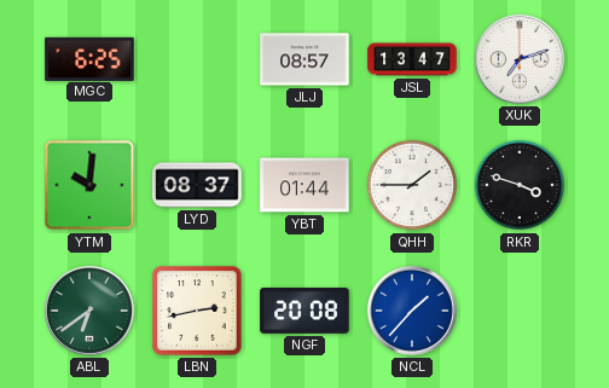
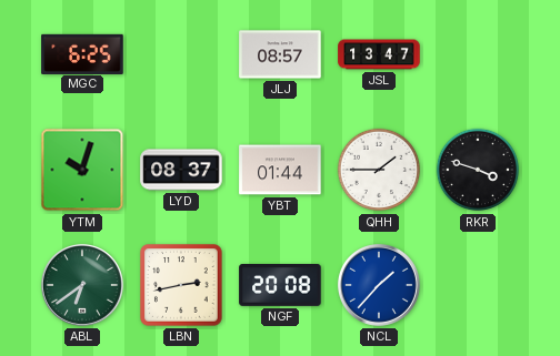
XUK: 7:12 -> none (520, 59)
YTM: 10:01 -> 10:03 (82, 170)
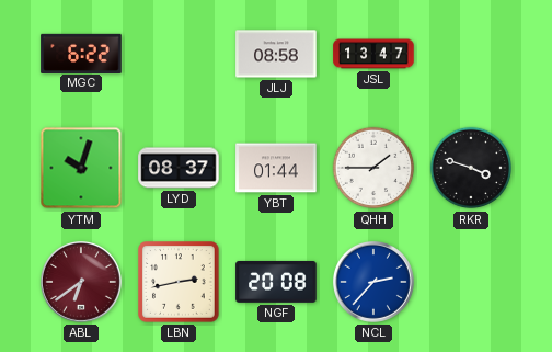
MGC: 6:25 -> 6:22 (81, 53)
JLJ: 08:57 -> 08:58 (276, 54)
ABL dial: green -> burgundy (81, 282)
NCL: 1:37 -> 2:37 (373, 282)
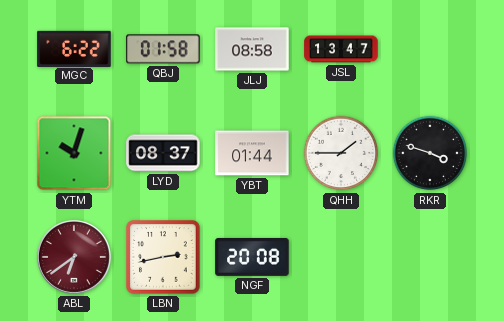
QBJ: none -> 01:58 (163, 49)
NCL: 2:37 -> none (373, 282)
